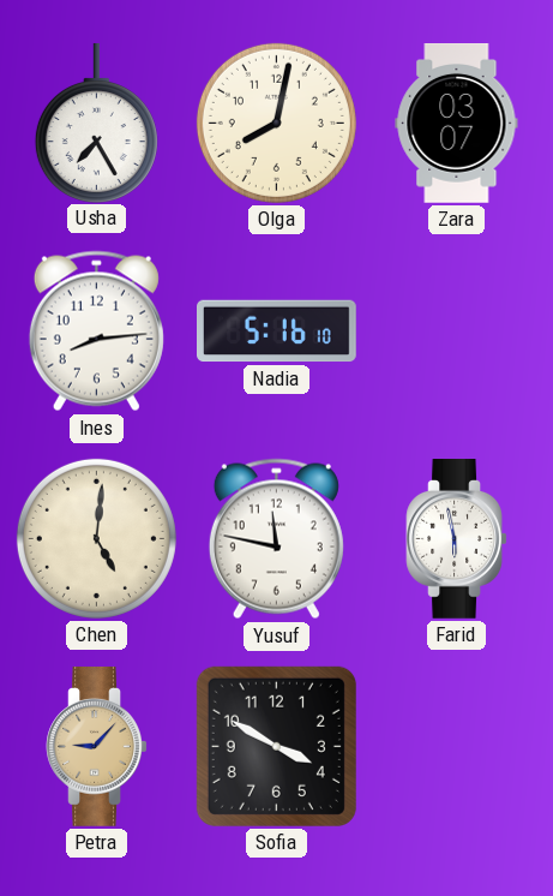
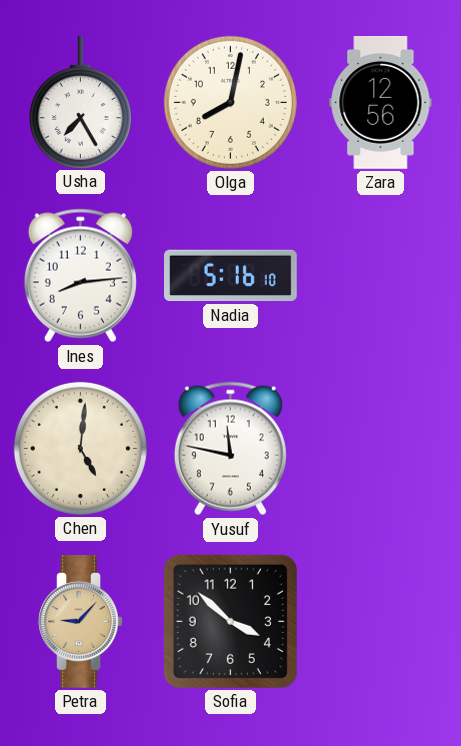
Zara: 03:07 -> 12:56 (381, 103)
Farid: 5:58 -> none (457, 539)
Sofia: 3:50 -> 3:52 (230, 621)
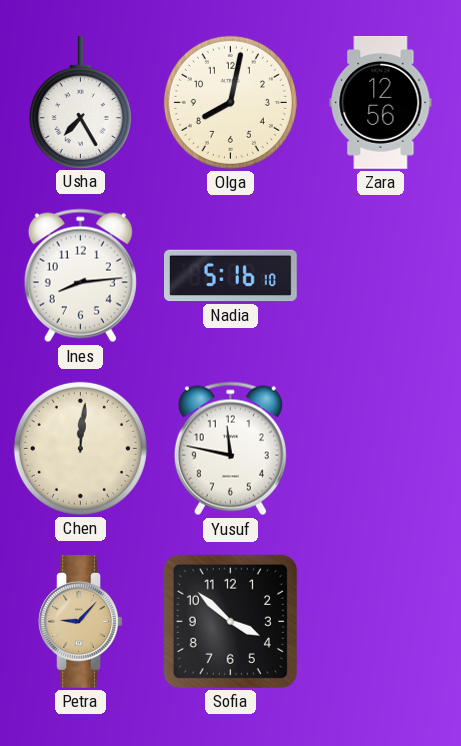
Chen: 5:01 -> 12:01 (80, 448)
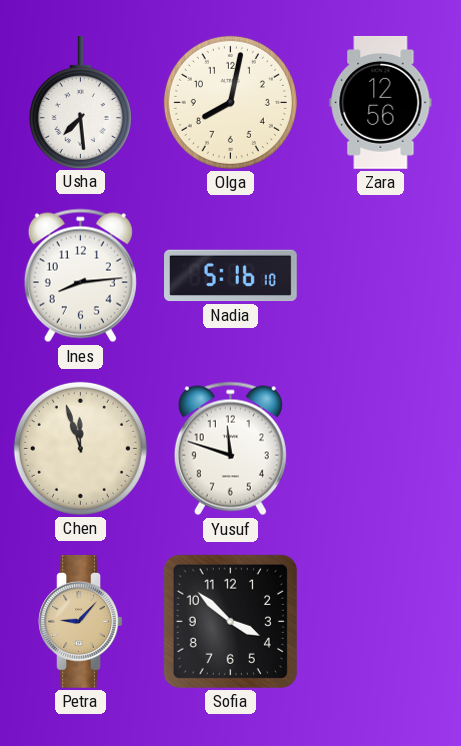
Usha: 7:25 -> 7:29 (80, 102)
Chen: 12:01 -> 11:57 (80, 448)
Yusuf: 11:47 -> 11:48 (230, 449)
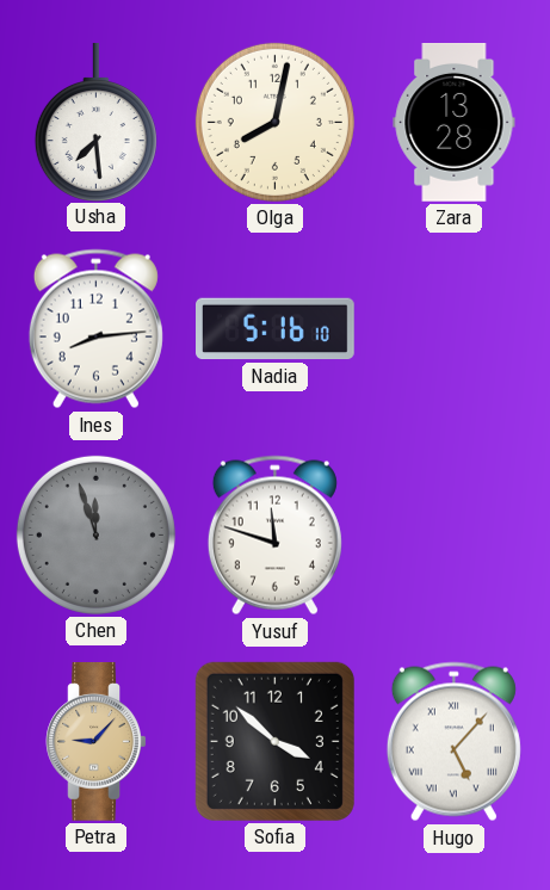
Zara: 12:56 -> 13:28 (455, 123)
Chen dial: cream -> grey (95, 534)
Hugo: none -> 5:07 (453, 742)
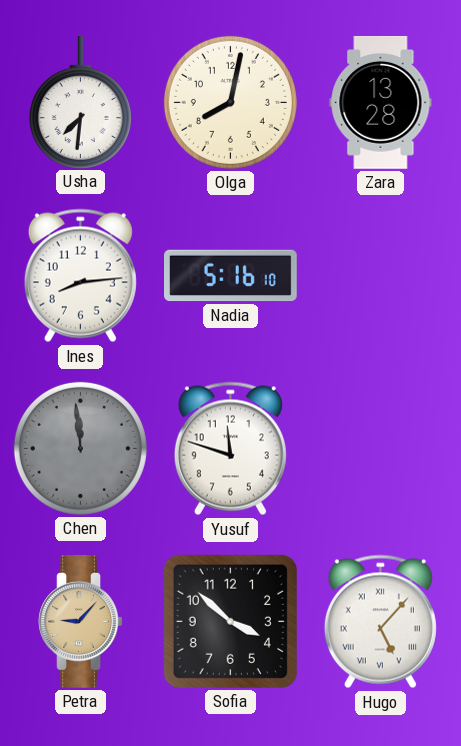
Usha: 7:29 -> 7:31 (80, 102)
Chen: 11:57 -> 11:59 (80, 448)
